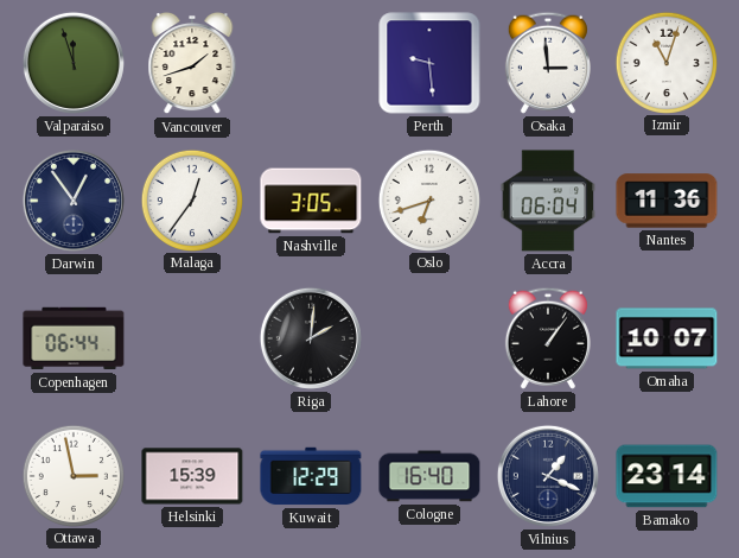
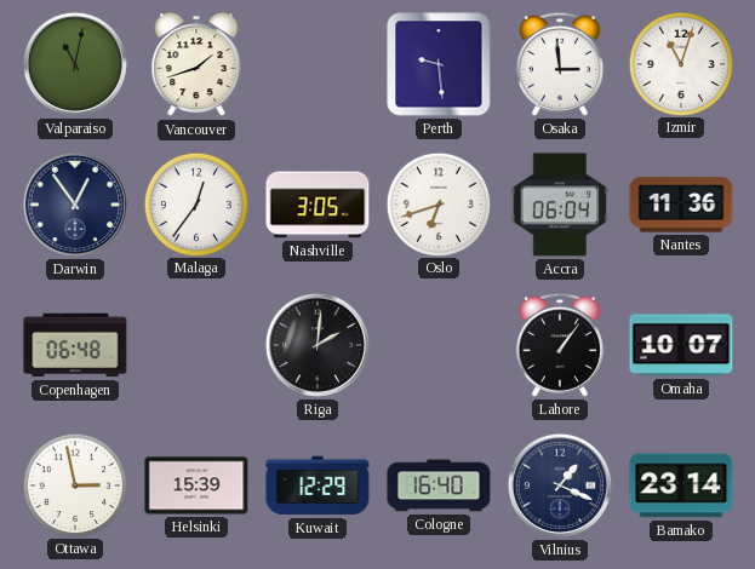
Valparaiso: 11:57 -> 11:02 (75, 64)
Copenhagen: 06:44 -> 06:48 (75, 345)
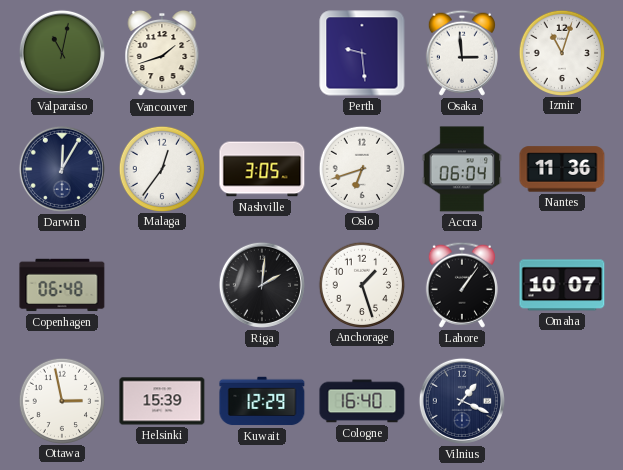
Darwin: 12:54 -> 12:05 (62, 169)
Anchorage: none -> 1:27 (361, 284)
Bamako: 23:14 -> none (681, 485)
